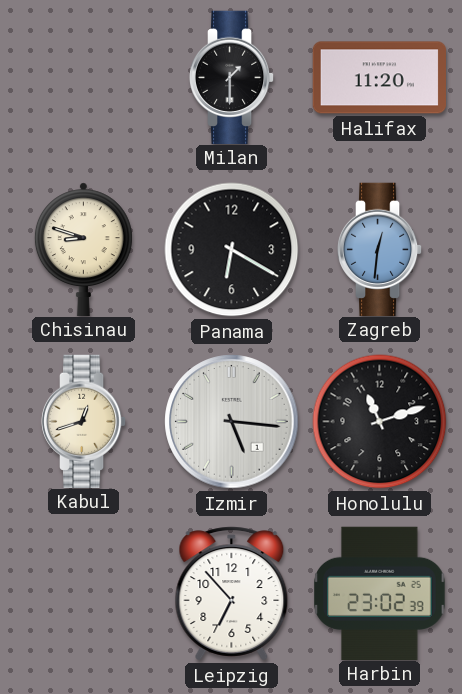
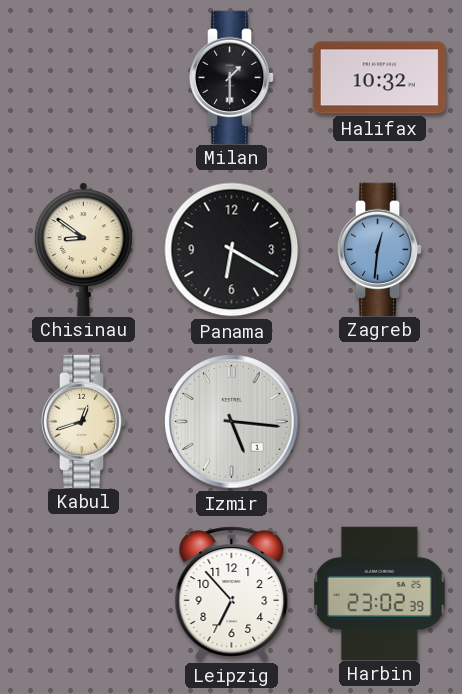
Halifax: 11:20 -> 10:32 (379, 78)
Chisinau: 8:48 -> 8:51 (83, 249)
Honolulu: 11:12 -> none (380, 422)
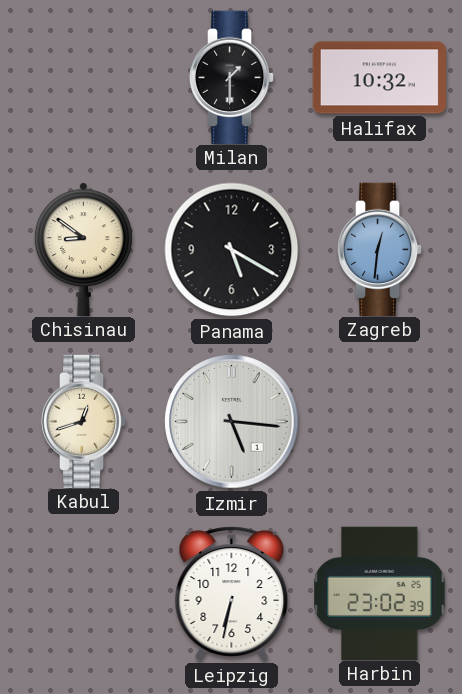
Panama: 6:20 -> 5:20 (232, 250)
Leipzig: 6:53 -> 6:32 (232, 594)
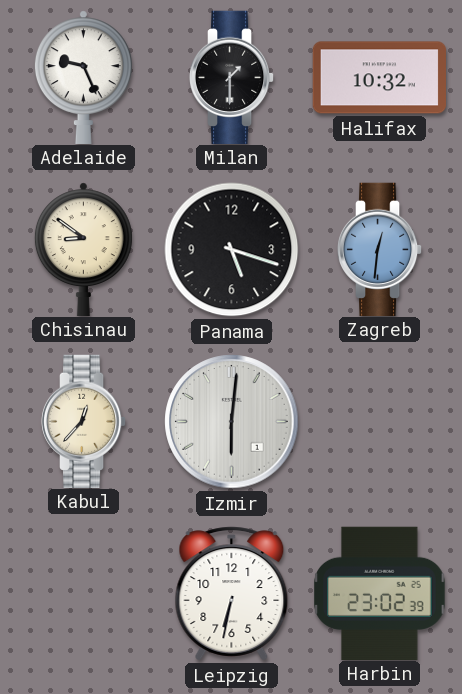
Adelaide: none -> 9:26 (83, 77)
Panama: 5:20 -> 5:18 (232, 250)
Kabul: 12:42 -> 12:37 (84, 421)
Izmir: 5:16 -> 6:01 (232, 422)
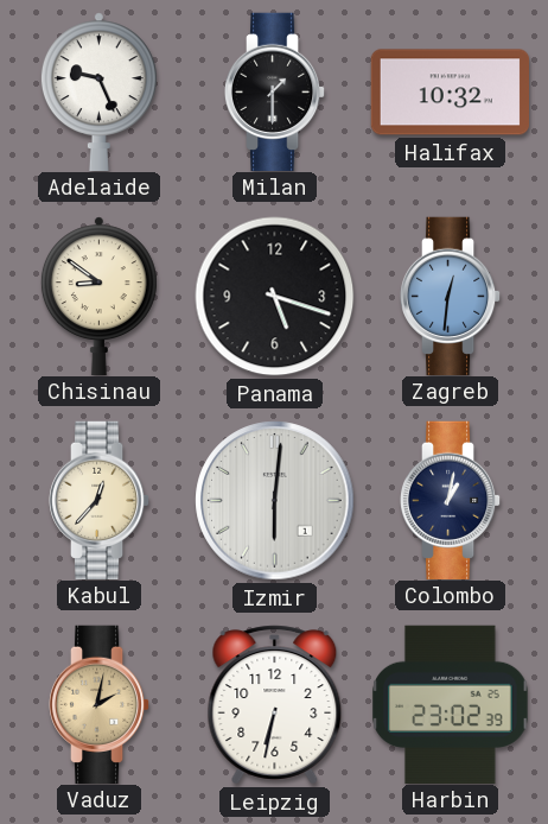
Colombo: none -> 1:02 (451, 500)
Vaduz: none -> 2:02 (100, 704)
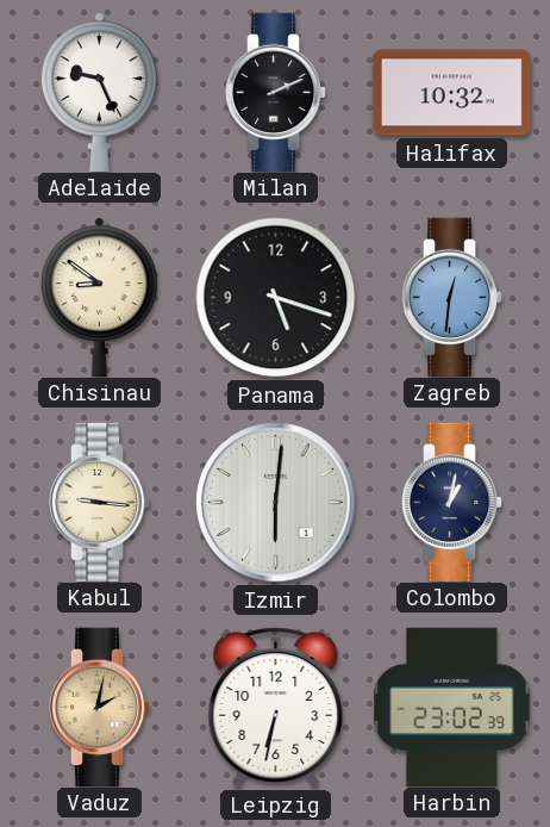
Milan: 1:30 -> 2:11 (276, 92)
Kabul: 12:37 -> 9:16 (100, 502)
